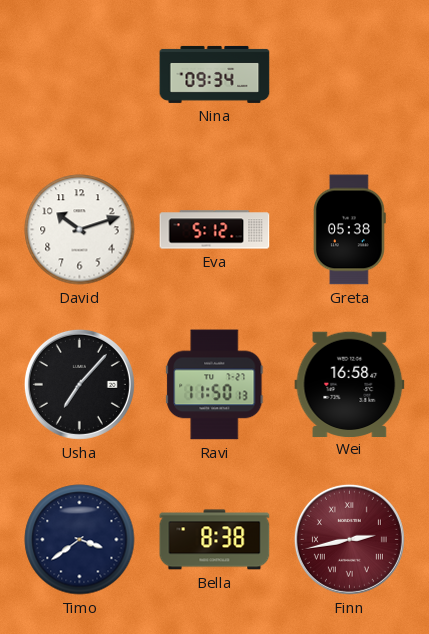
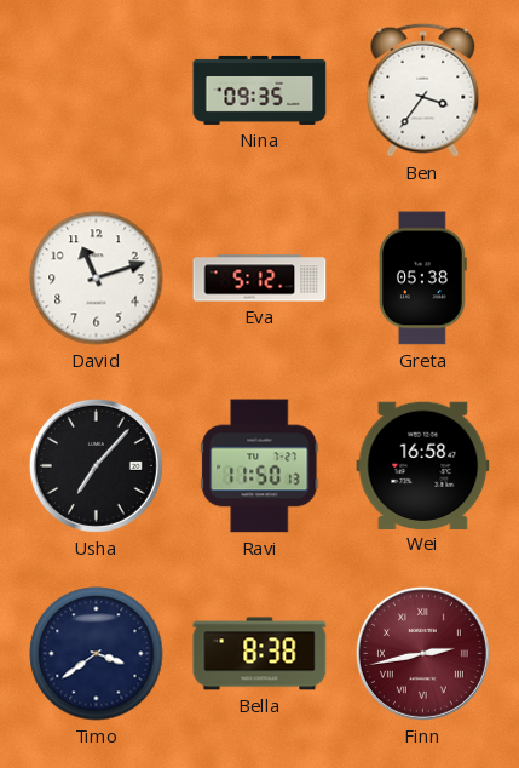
Nina: 09:34 -> 09:35 (260, 90)
Ben: none -> 3:36 (423, 90)
David: 10:12 -> 11:12 (97, 279)
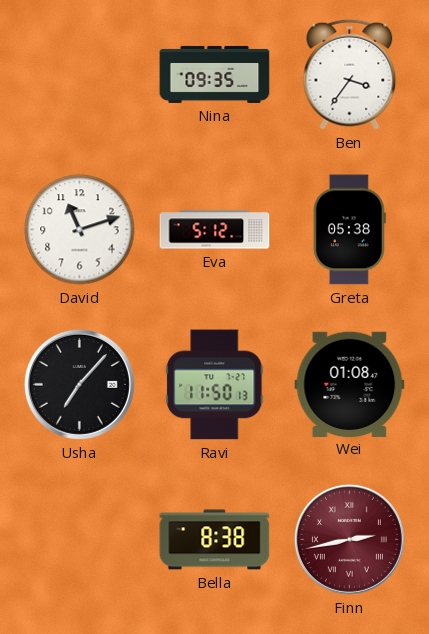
Wei: 16:58 -> 01:08 (350, 384)
Timo: 3:39 -> none (97, 654)
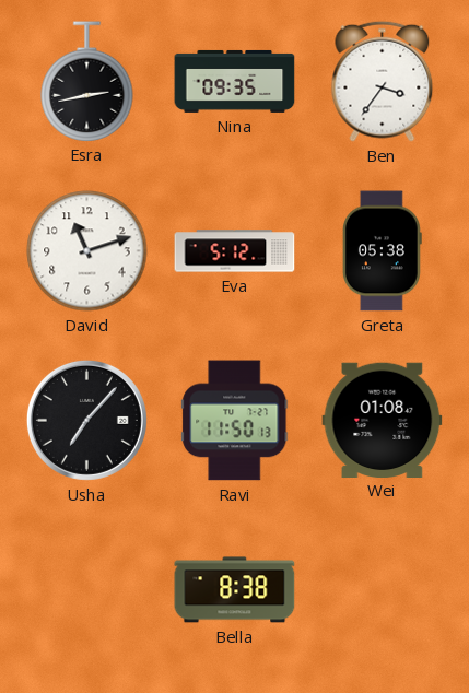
Esra: none -> 2:43 (87, 81)
Finn: 2:43 -> none (349, 539)
